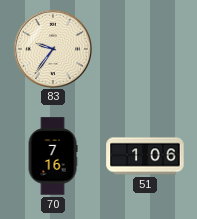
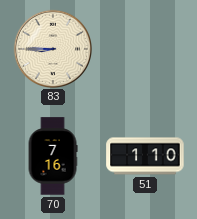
83: 9:36 -> 8:45 (52, 48)
51: 1:06 -> 1:10 (145, 156)
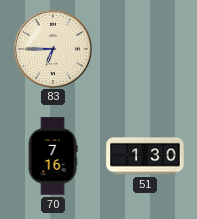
83: 8:45 -> 6:45 (52, 48)
51: 1:10 -> 1:30 (145, 156)
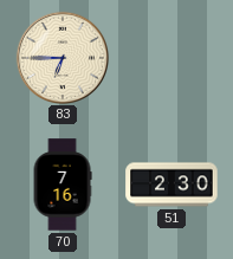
51: 1:30 -> 2:30 (171, 184)
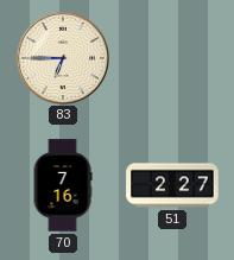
51: 2:30 -> 2:27 (172, 185)
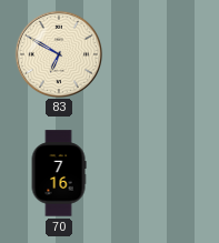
83: 6:45 -> 6:50 (58, 53)
51: 2:27 -> none (172, 185)
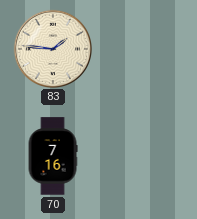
83: 6:50 -> 1:46 (52, 48)
